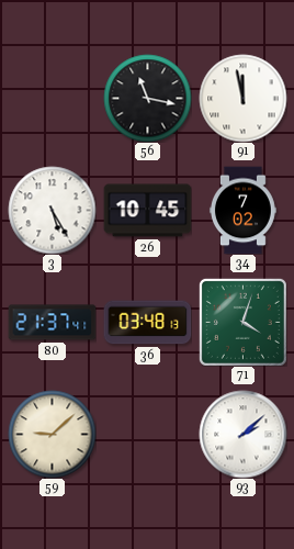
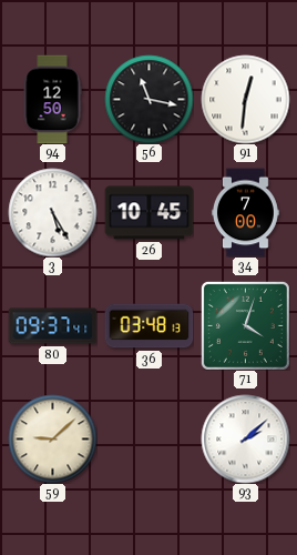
94: none -> 12:50 (52, 99)
91: 11:58 -> 12:31 (245, 99)
34: 7:02 -> 7:00 (245, 212)
80: 21:37 -> 09:37 (52, 326)
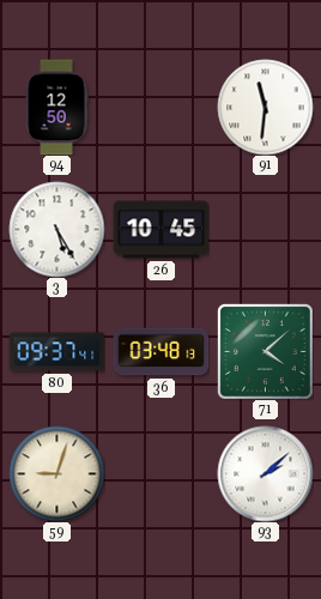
56: 11:17 -> none (148, 99)
91: 12:31 -> 11:31 (265, 107)
34: 7:00 -> none (245, 212)
71: 4:03 -> 4:08 (265, 351)
59: 9:08 -> 9:03 (56, 473)
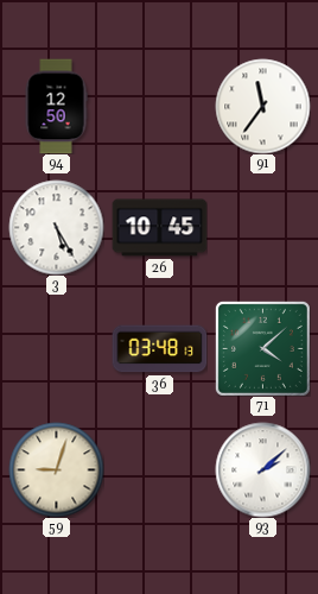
91: 11:31 -> 11:36 (262, 106)
80: 09:37 -> none (56, 352)
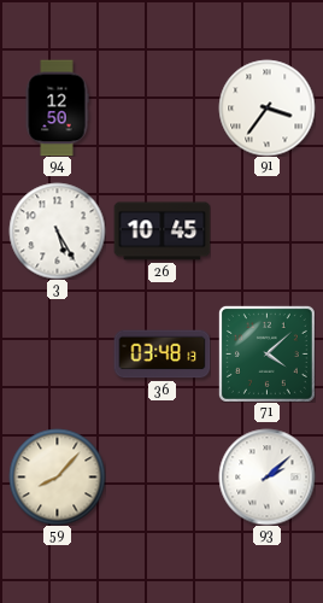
91: 11:36 -> 3:36 (266, 107)
59: 9:03 -> 8:07 (57, 476)
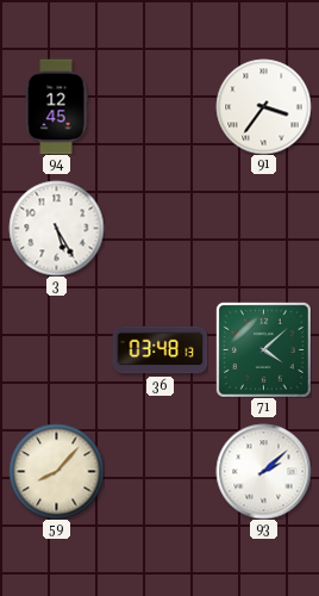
94: 12:50 -> 12:45 (56, 106)
26: 10:45 -> none (161, 232)
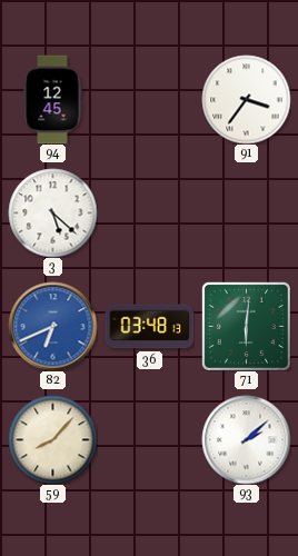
3: 5:25 -> 5:22 (52, 212)
82: none -> 6:41 (52, 326)
71: 4:08 -> 6:01 (246, 326)
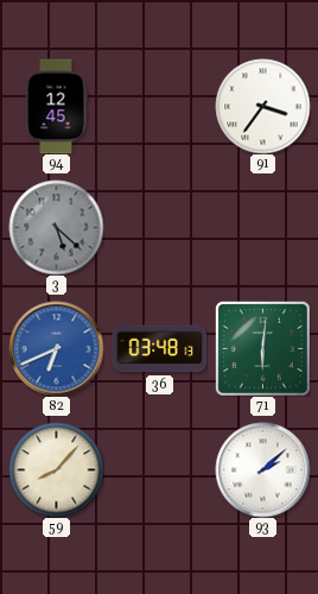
3 dial: white -> grey (56, 227)
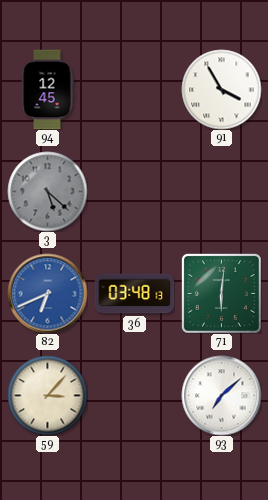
91: 3:36 -> 3:55 (221, 89)
59: 8:07 -> 3:07 (47, 395)
93: 2:08 -> 7:08 (221, 395)
